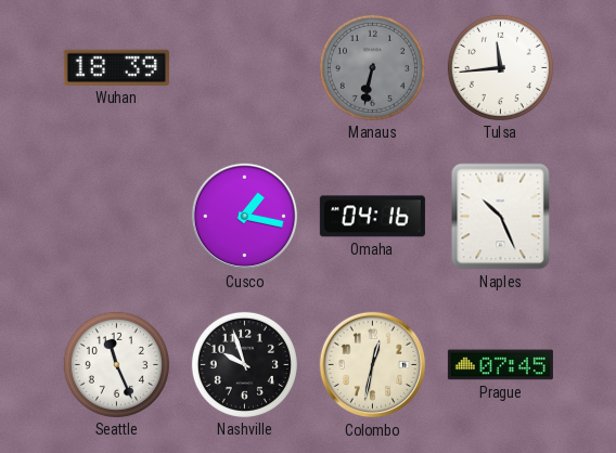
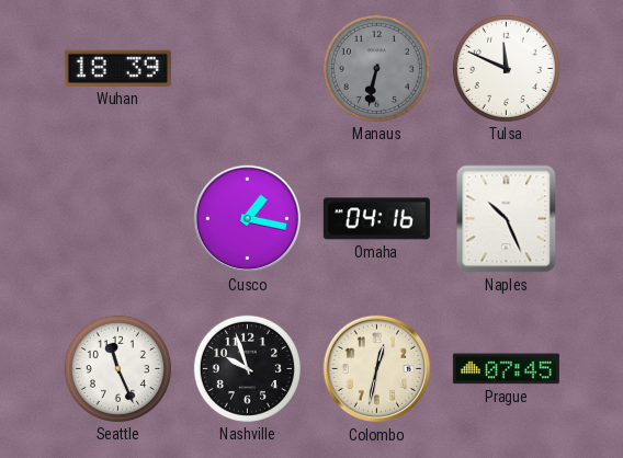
Tulsa: 11:44 -> 11:49 (506, 68)
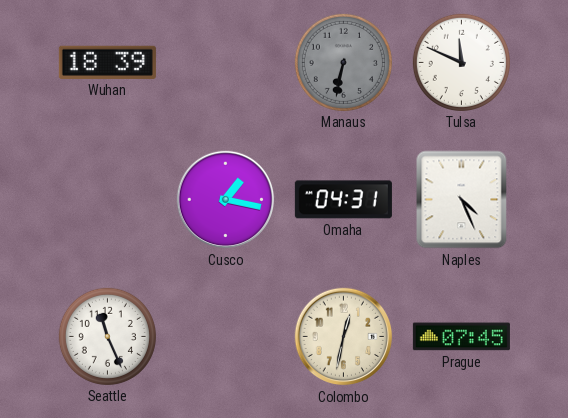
Omaha: 04:16 -> 04:31 (343, 200)
Naples: 10:26 -> 4:26 (462, 200)
Nashville: 9:57 -> none (247, 368)
